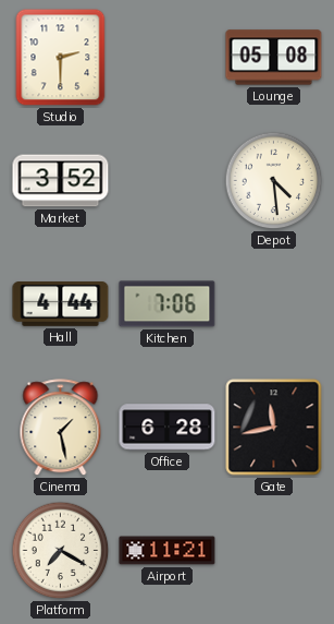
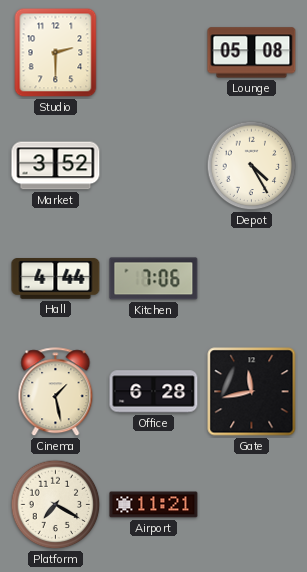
Depot: 4:29 -> 4:25 (252, 166)
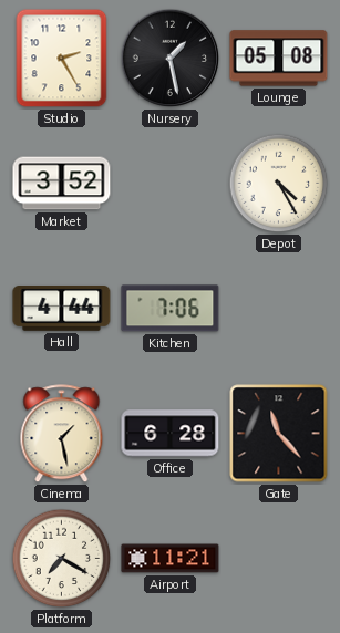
Studio: 2:30 -> 2:25 (62, 59)
Nursery: none -> 1:28 (171, 59)
Gate: 11:43 -> 11:23 (279, 434)
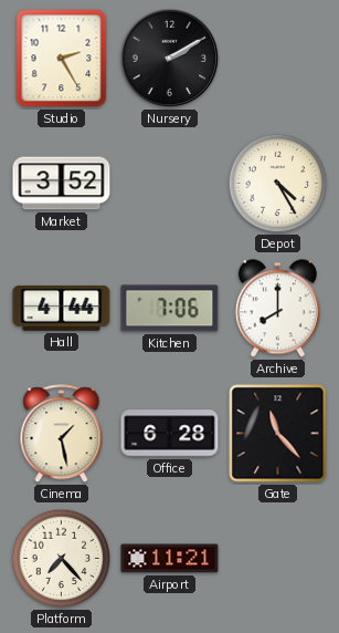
Nursery: 1:28 -> 2:10 (170, 59)
Lounge: 05:08 -> none (279, 59)
Archive: none -> 8:00 (277, 309)
Platform: 7:20 -> 7:23 (62, 559)
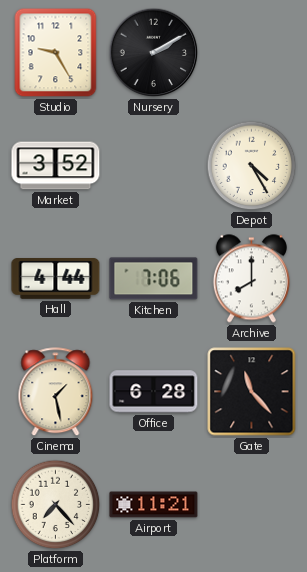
Studio: 2:25 -> 9:25 (56, 53)
